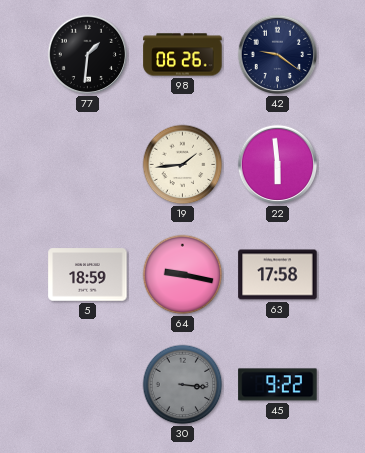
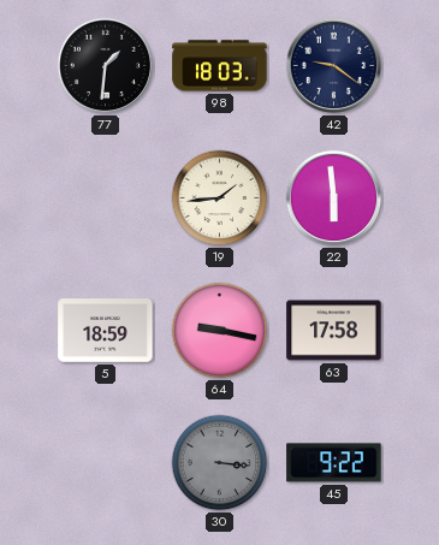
98: 06:26 -> 18:03 (220, 66)
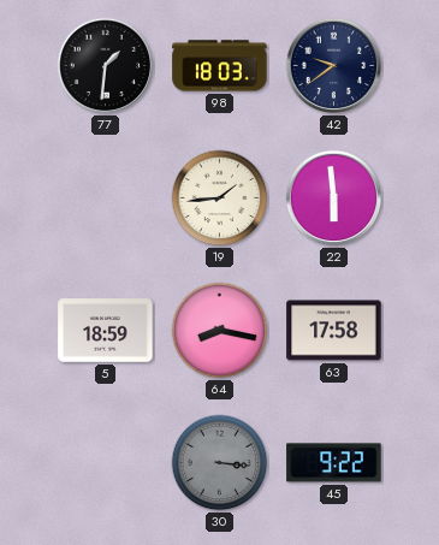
42: 9:21 -> 9:39 (334, 66)
64: 9:17 -> 8:17 (220, 331)
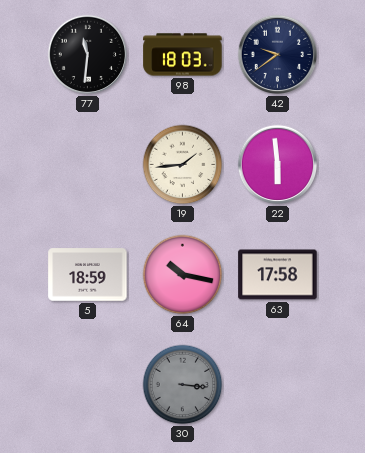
77: 1:31 -> 11:31 (88, 55)
64: 8:17 -> 10:17 (183, 275)
45: 9:22 -> none (334, 463)
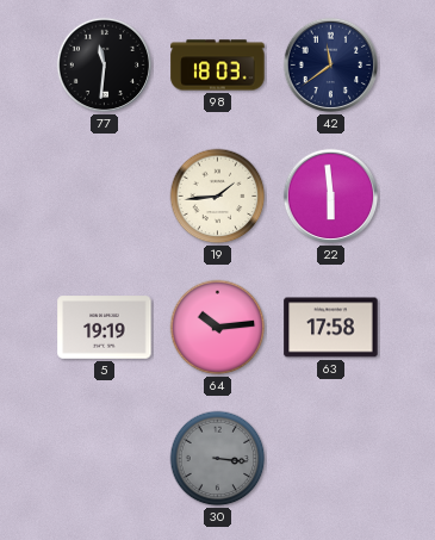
42: 9:39 -> 11:39 (331, 66)
5: 18:59 -> 19:19 (105, 328)
64: 10:17 -> 10:14 (218, 328)
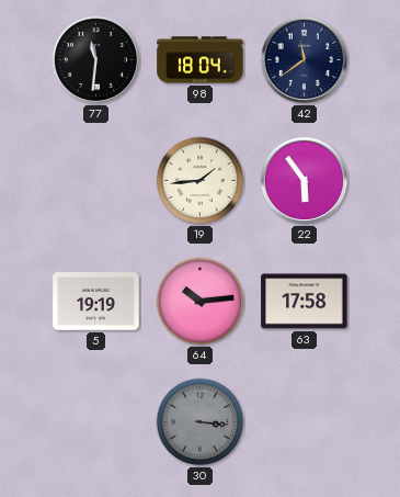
98: 18:03 -> 18:04 (201, 60)
22: 5:59 -> 5:54 (305, 181)
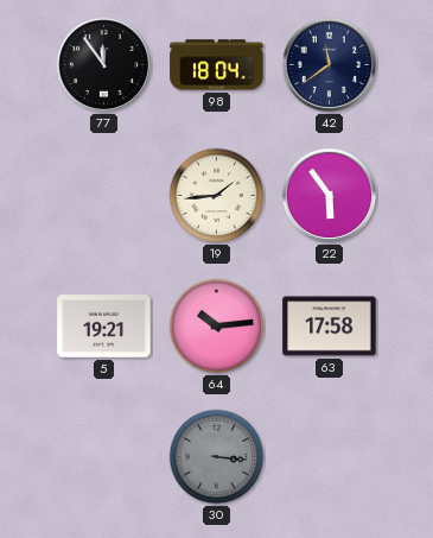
77: 11:31 -> 11:54 (104, 65)
5: 19:19 -> 19:21 (104, 327)
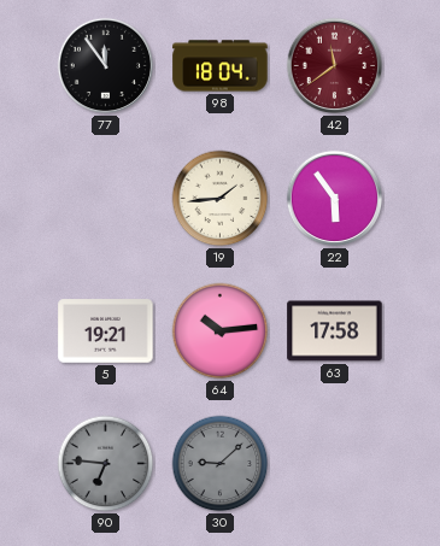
42 dial: navy -> burgundy (335, 66)
90: none -> 6:46 (106, 464)
30: 3:16 -> 9:08 (221, 464)
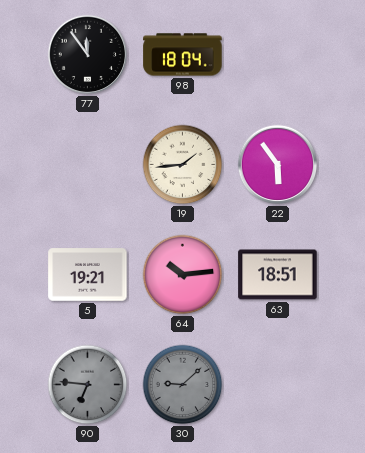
42: 11:39 -> none (335, 66)
63: 17:58 -> 18:51 (278, 275)
